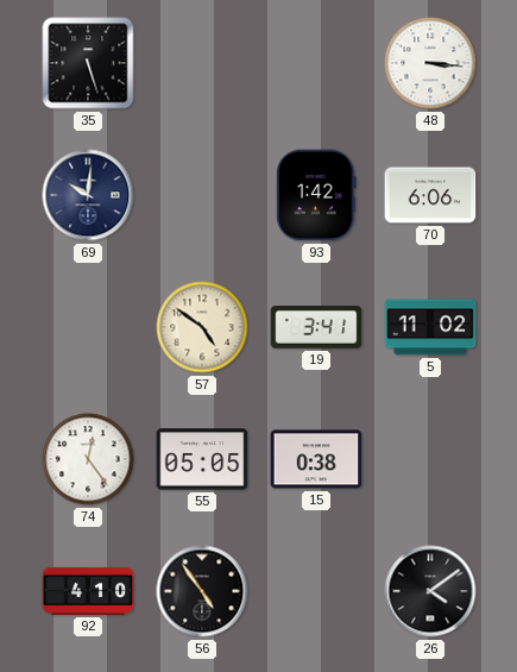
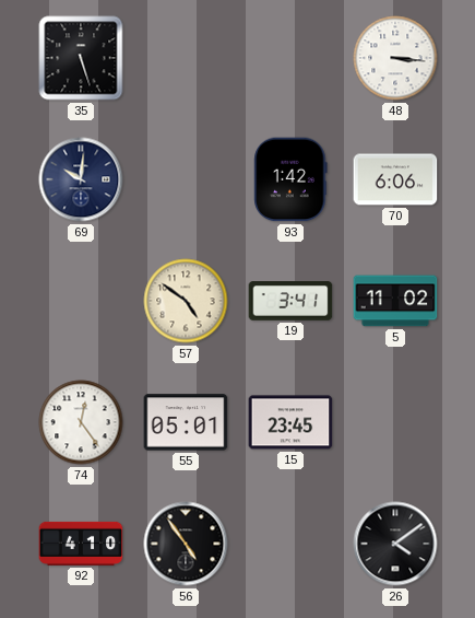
55: 05:05 -> 05:01 (186, 422)
15: 0:38 -> 23:45 (290, 422)
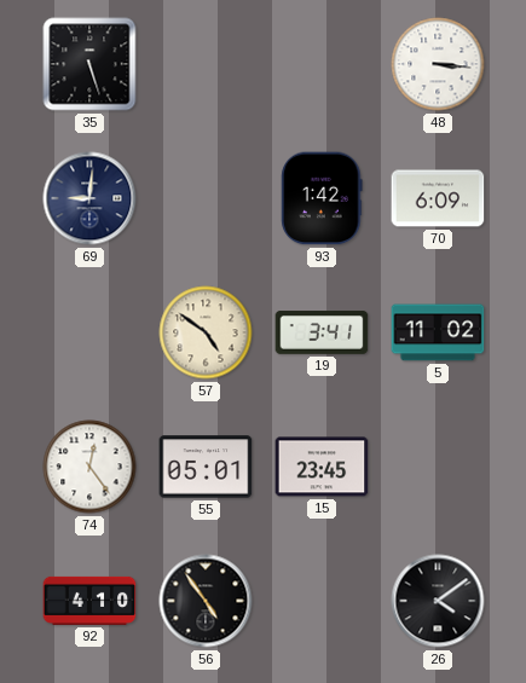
69: 10:01 -> 9:01 (89, 198)
70: 6:06 -> 6:09 (438, 198)
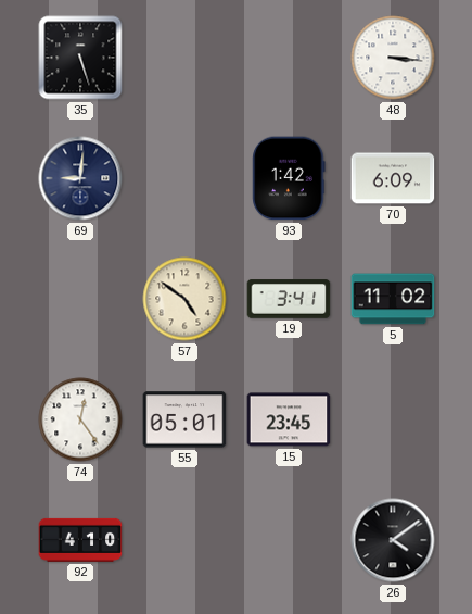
56: 4:54 -> none (206, 601)
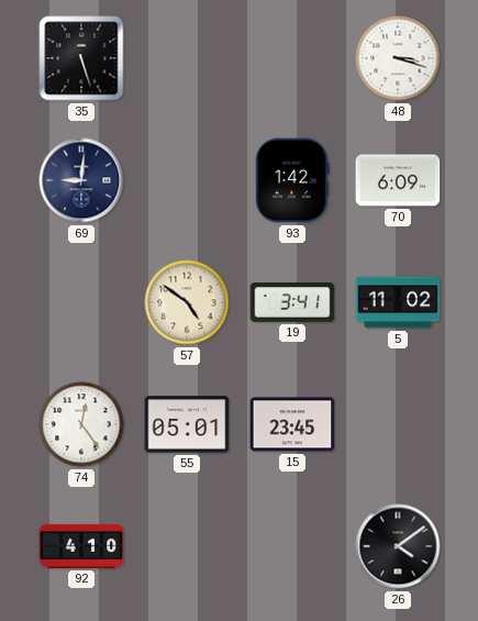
48: 3:16 -> 3:18 (398, 58)
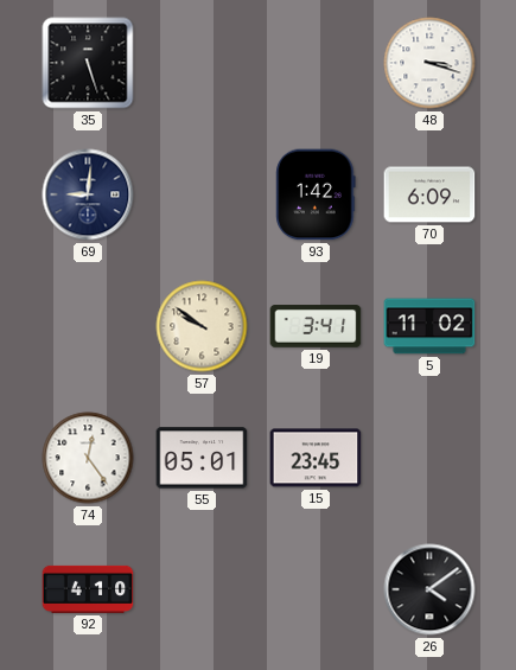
57: 4:51 -> 9:51 (202, 326)
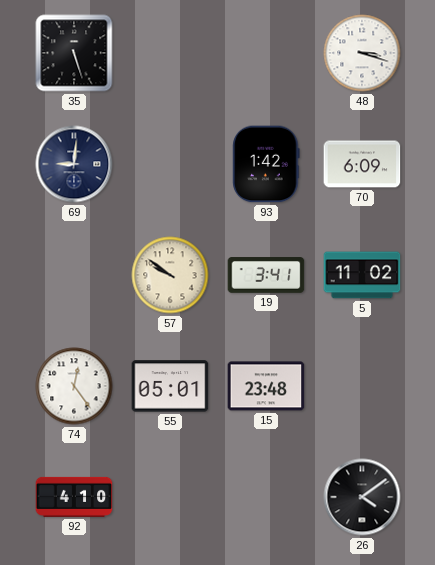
15: 23:45 -> 23:48 (266, 386)
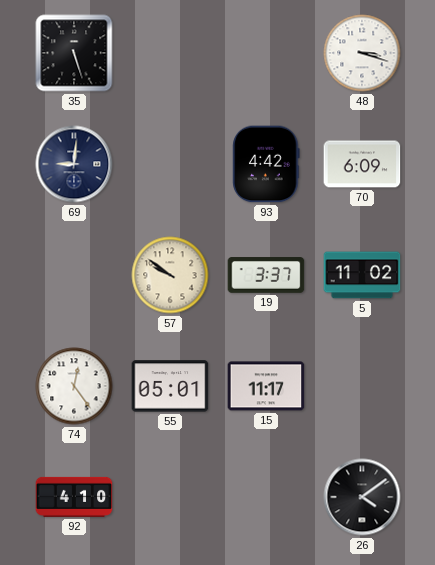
93: 1:42 -> 4:42 (266, 164)
19: 3:41 -> 3:37 (266, 275)
15: 23:48 -> 11:17 (266, 386)
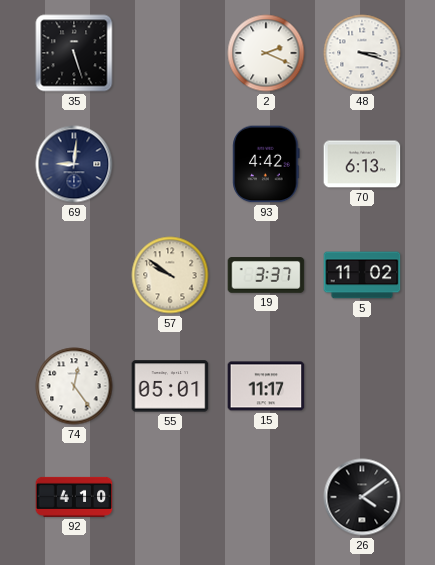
2: none -> 2:19 (266, 53)
70: 6:09 -> 6:13 (362, 164)
